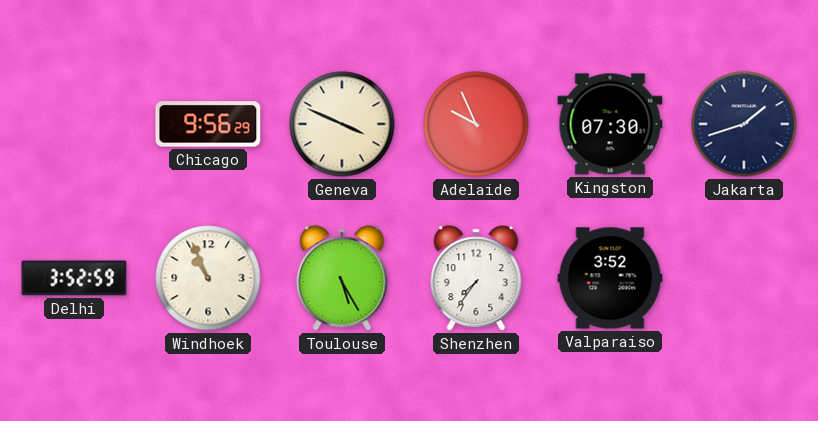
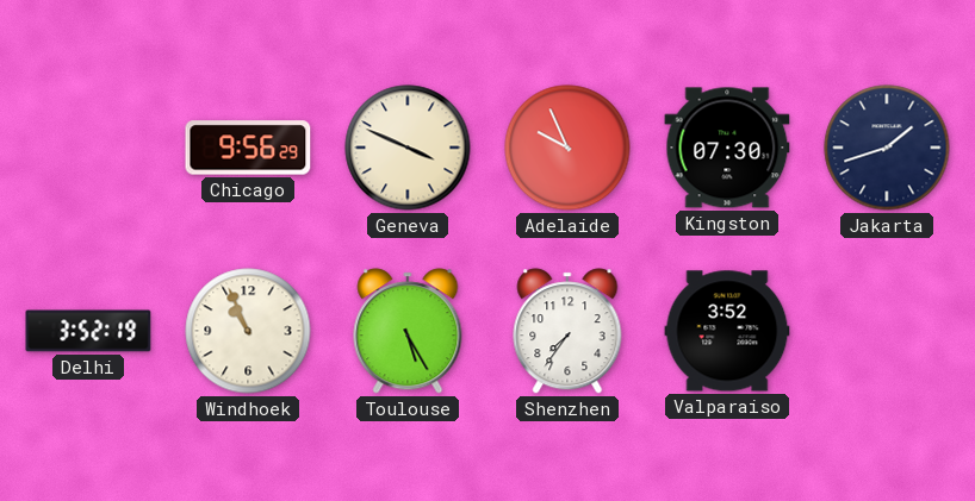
Delhi: 3:52:59 -> 3:52:19 (88, 331)
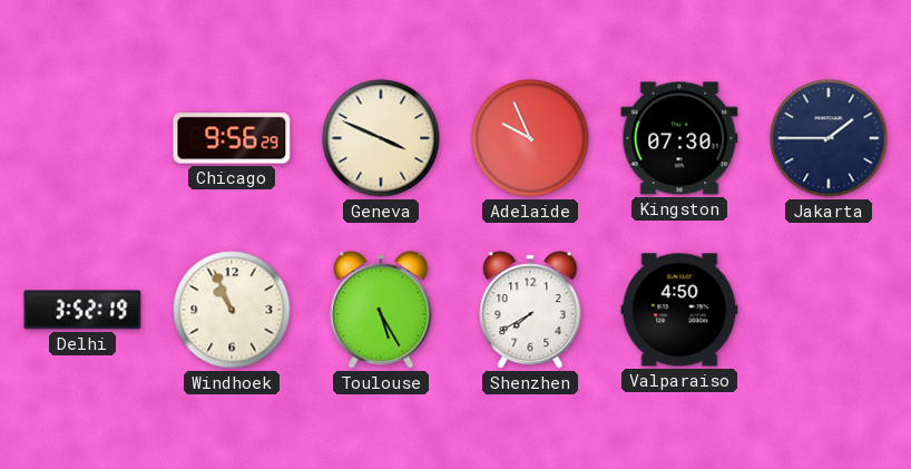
Jakarta: 1:42 -> 1:45 (829, 138)
Shenzhen: 7:36 -> 7:40 (530, 310)
Valparaiso: 3:52 -> 4:50 (679, 310)
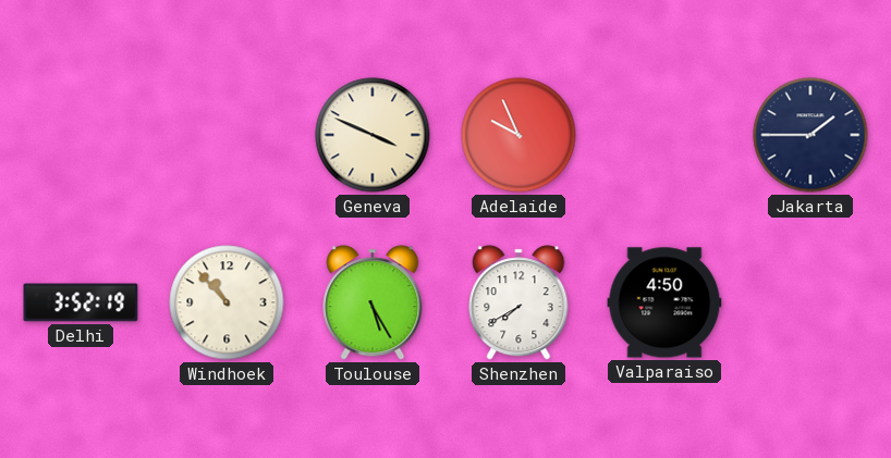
Chicago: 9:56 -> none (232, 138)
Kingston: 07:30 -> none (679, 138)
Windhoek: 10:56 -> 10:53 (227, 302)
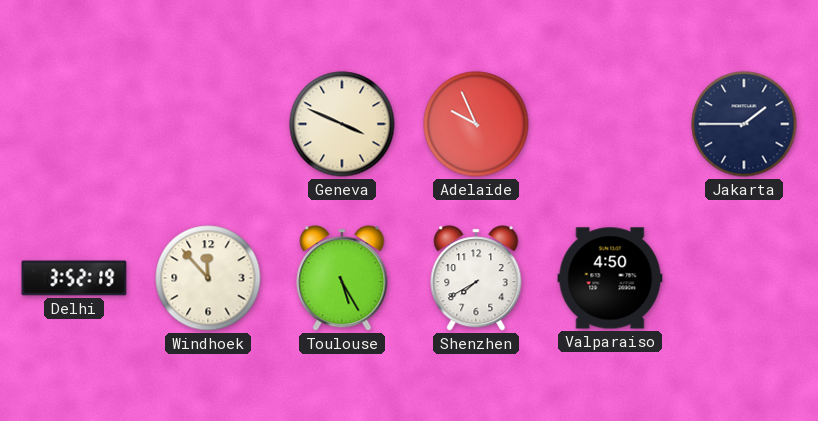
Windhoek: 10:53 -> 11:53 (208, 278)
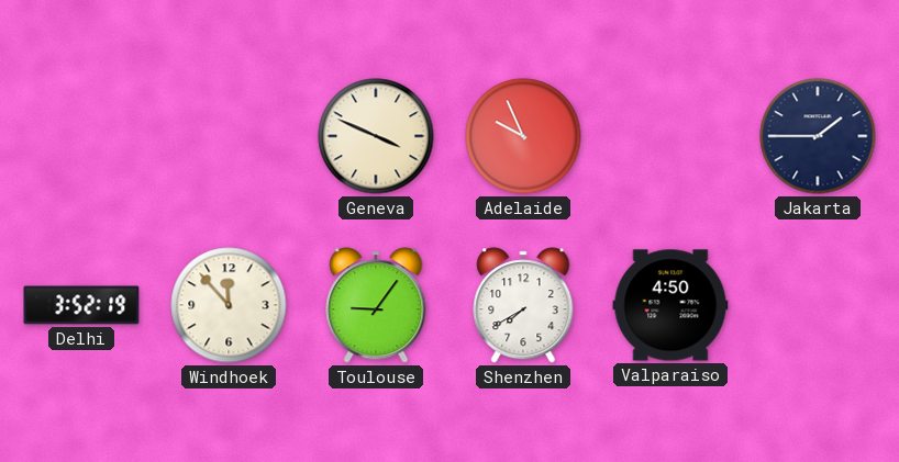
Toulouse: 5:25 -> 9:06 (376, 305)
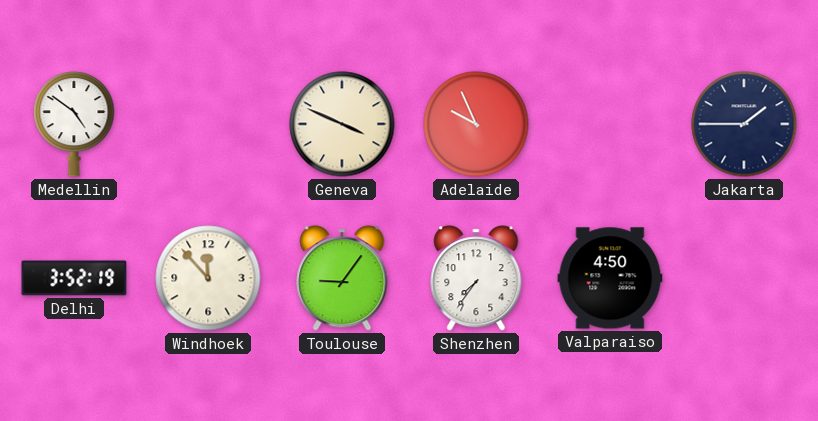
Medellin: none -> 4:51 (74, 125)
Shenzhen: 7:40 -> 7:36 (476, 278)
